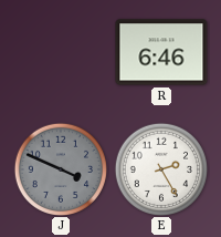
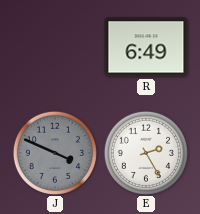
R: 6:46 -> 6:49 (146, 47)
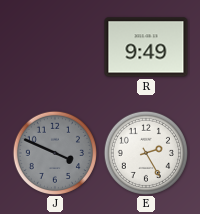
R: 6:49 -> 9:49 (146, 47)
